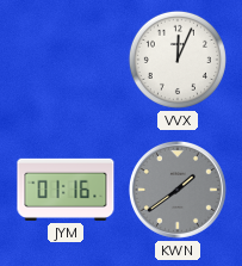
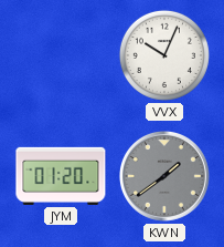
VVX: 12:04 -> 10:04 (164, 55)
JYM: 01:16 -> 01:20 (61, 176)
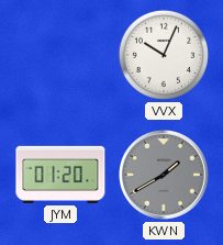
KWN: 1:39 -> 1:40 (164, 175)
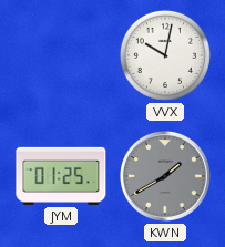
VVX: 10:04 -> 10:02 (165, 55)
JYM: 01:20 -> 01:25 (61, 176)
